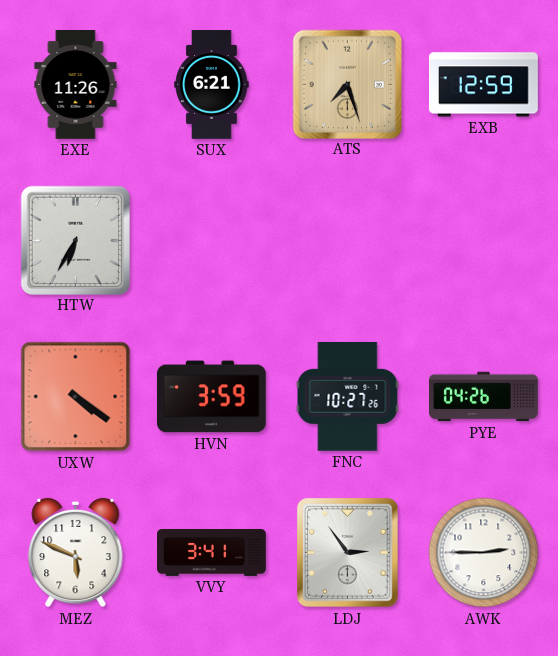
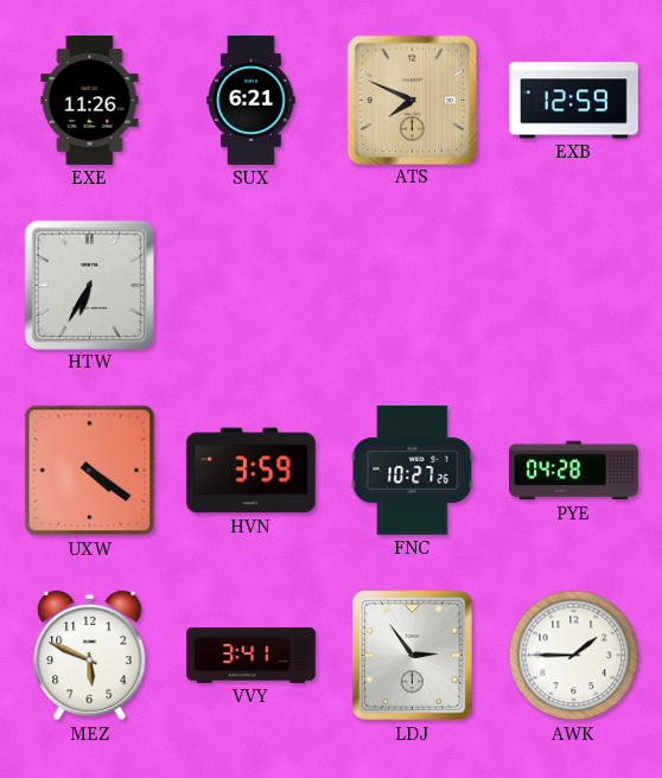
ATS: 7:27 -> 7:49 (412, 100)
PYE: 04:26 -> 04:28 (574, 471)
AWK: 2:45 -> 1:45 (574, 656)
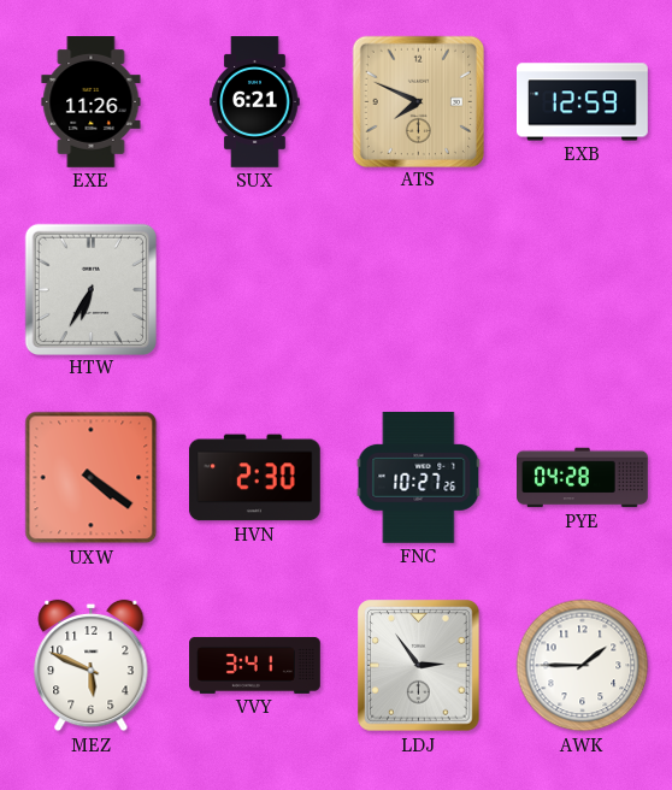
HVN: 3:59 -> 2:30 (254, 478)
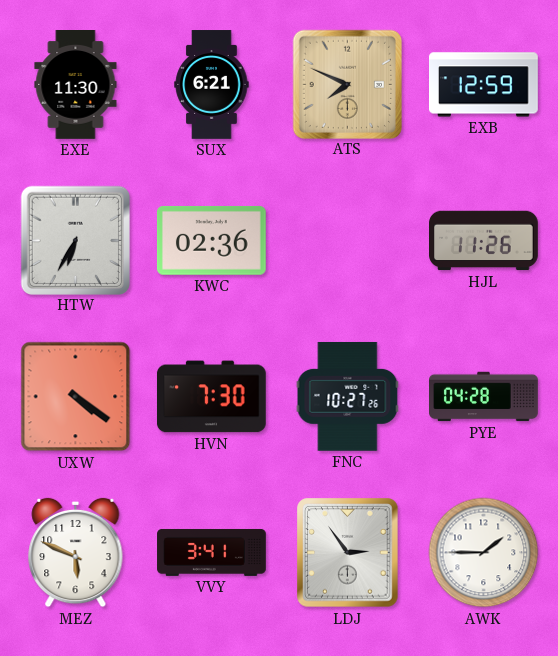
EXE: 11:26 -> 11:30 (76, 85)
KWC: none -> 02:36 (211, 240)
HJL: none -> 11:26 (484, 241)
HVN: 2:30 -> 7:30 (211, 397)
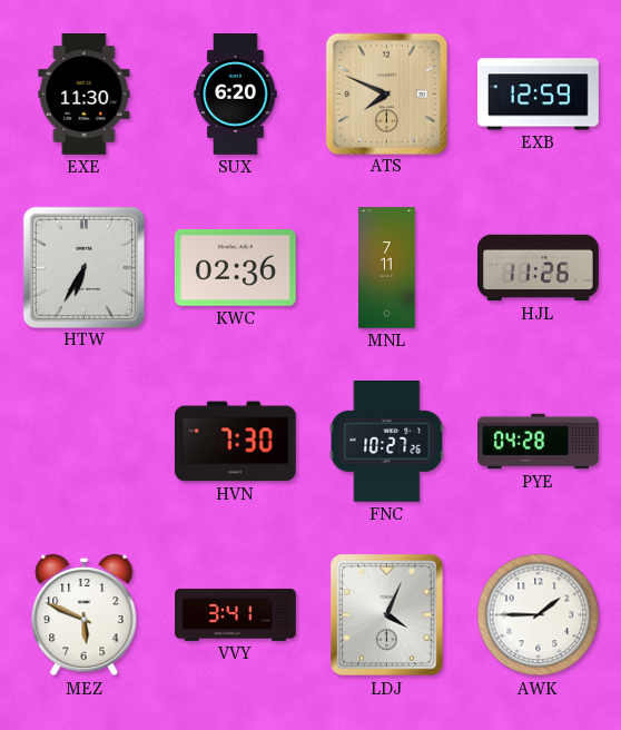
SUX: 6:21 -> 6:20 (236, 95)
MNL: none -> 7:11 (387, 268)
UXW: 4:21 -> none (76, 397)
LDJ: 2:54 -> 4:04 (387, 615)
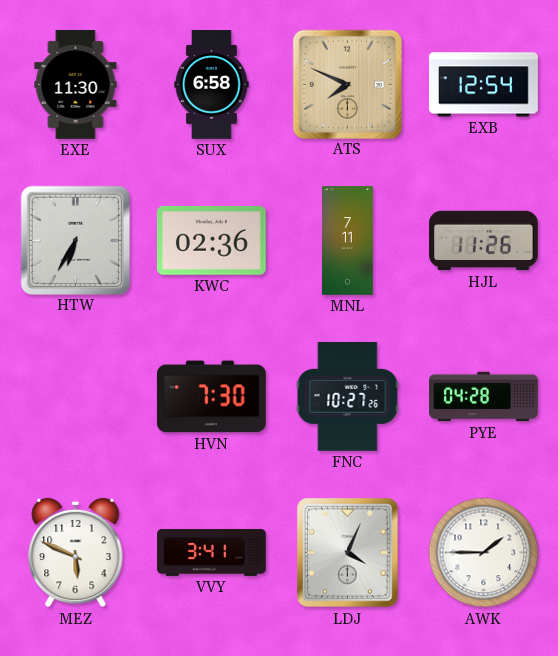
SUX: 6:20 -> 6:58 (212, 85)
EXB: 12:59 -> 12:54 (484, 85)
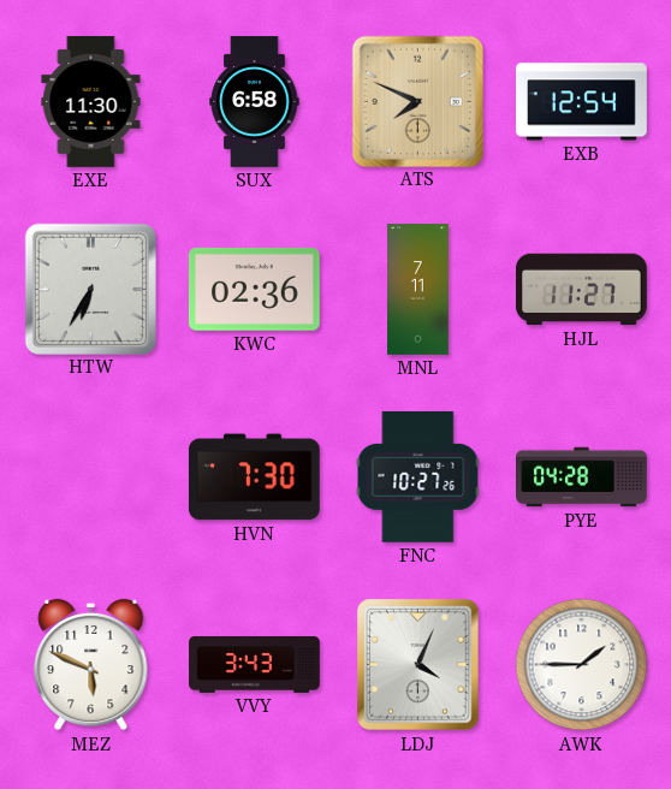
HJL: 11:26 -> 11:27 (582, 290)
VVY: 3:41 -> 3:43 (255, 664)
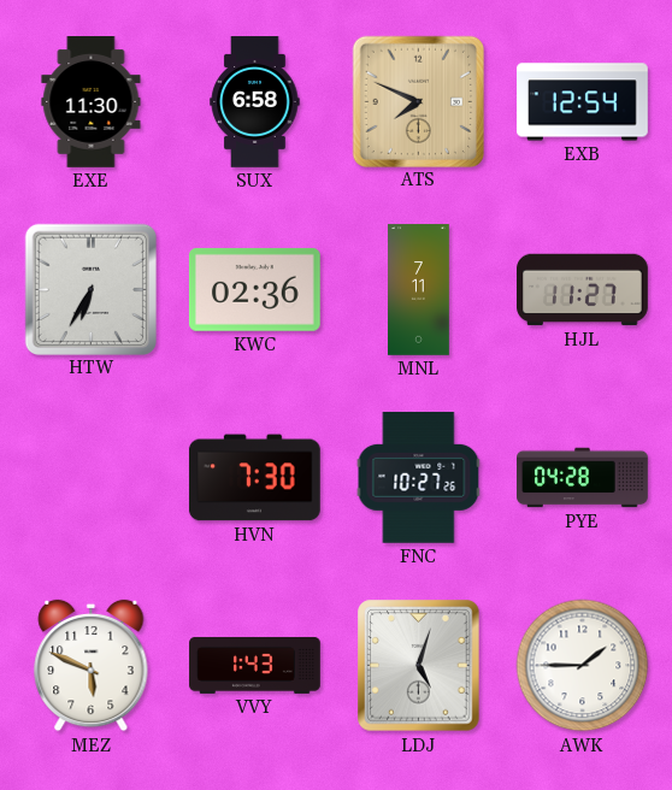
VVY: 3:43 -> 1:43 (255, 665)
LDJ: 4:04 -> 5:03 (419, 666)
